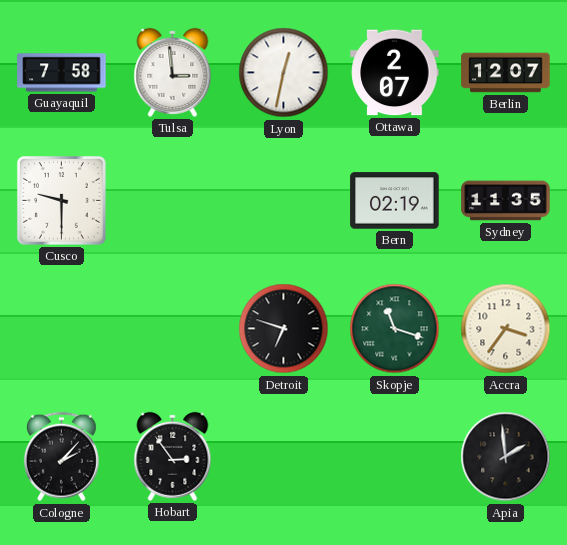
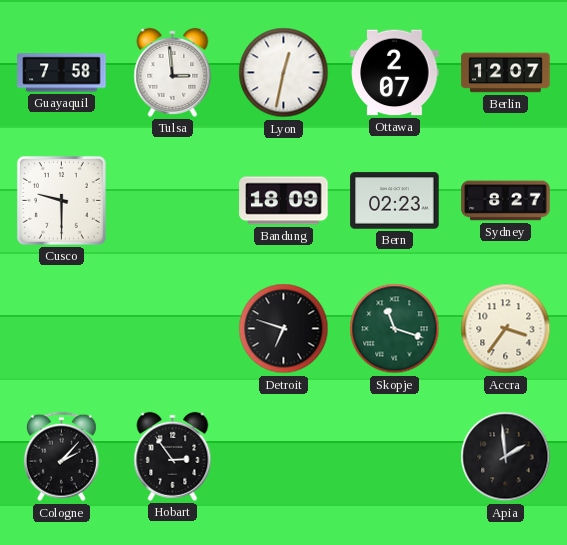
Bandung: none -> 18:09 (284, 201)
Bern: 02:19 -> 02:23 (395, 201)
Sydney: 11:35 -> 8:27 (506, 201)
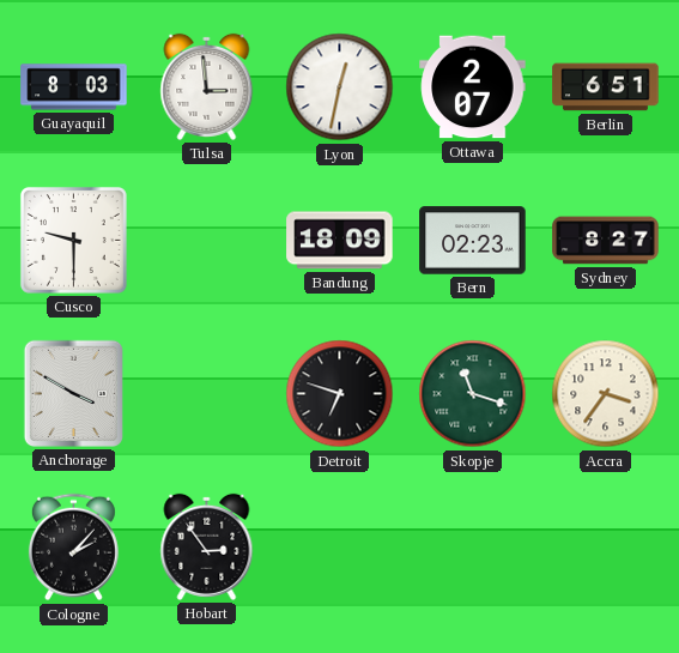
Guayaquil: 7:58 -> 8:03 (74, 87)
Berlin: 12:07 -> 6:51 (606, 87)
Anchorage: none -> 3:50 (73, 393)
Apia: 1:59 -> none (506, 457)
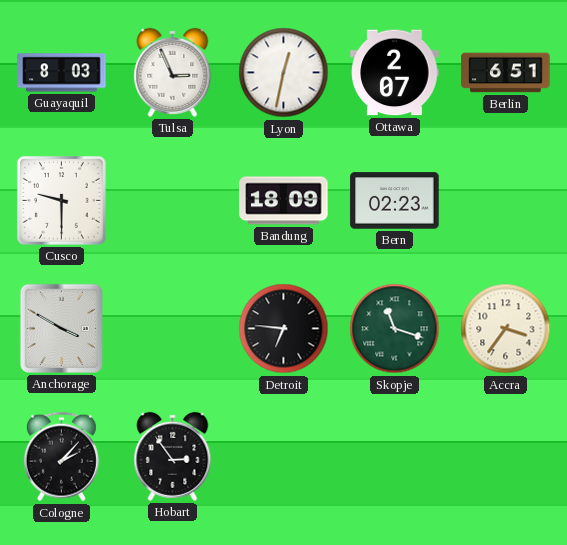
Tulsa: 2:59 -> 2:56 (173, 72)
Sydney: 8:27 -> none (606, 241)
Detroit: 6:48 -> 6:46 (284, 329)
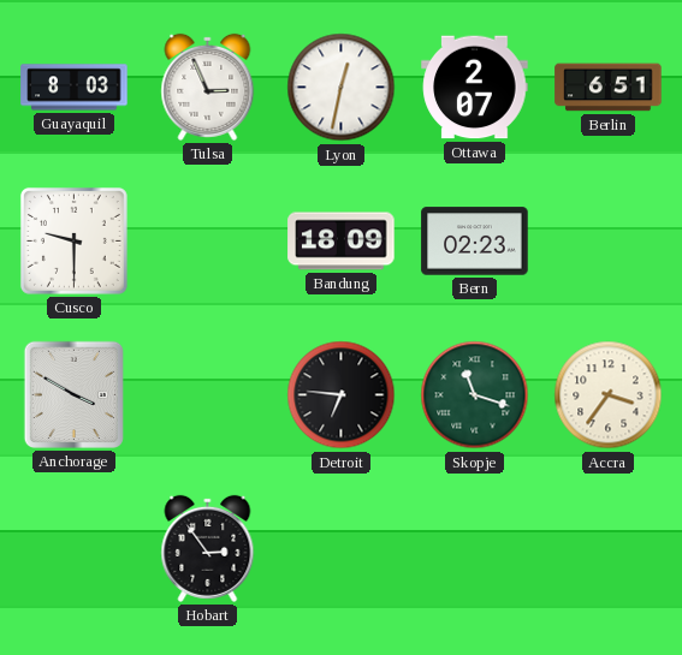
Cologne: 2:07 -> none (61, 457)
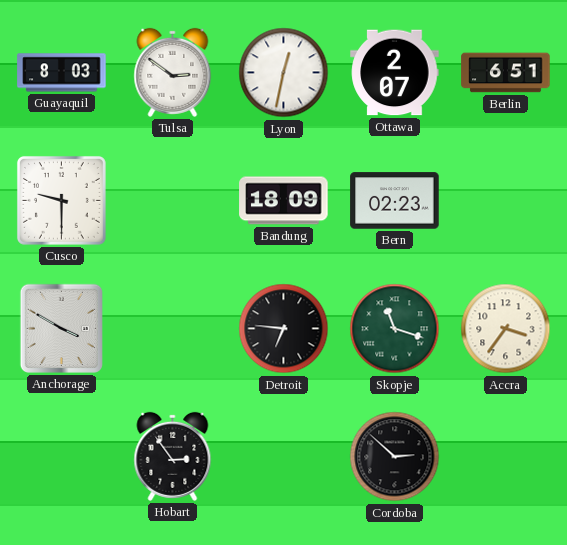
Tulsa: 2:56 -> 2:51 (173, 72)
Cordoba: none -> 2:52 (395, 457)
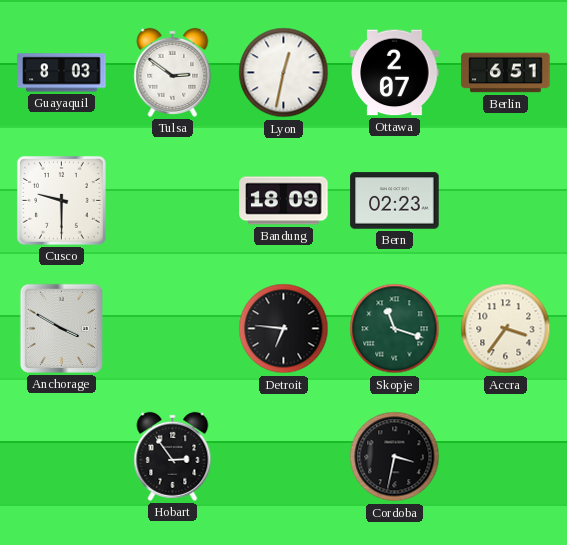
Cordoba: 2:52 -> 3:32 (395, 457)
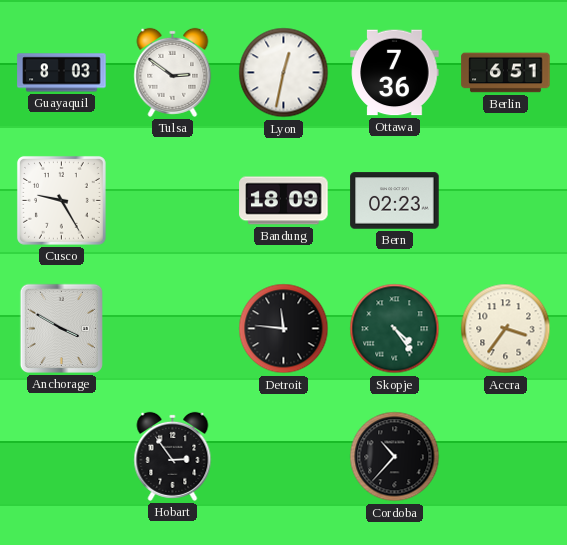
Ottawa: 2:07 -> 7:36 (395, 73)
Cusco: 9:30 -> 9:25 (61, 200)
Detroit: 6:46 -> 11:46 (284, 329)
Skopje: 11:18 -> 4:24 (395, 329)
Cordoba: 3:32 -> 10:37 (395, 457)
